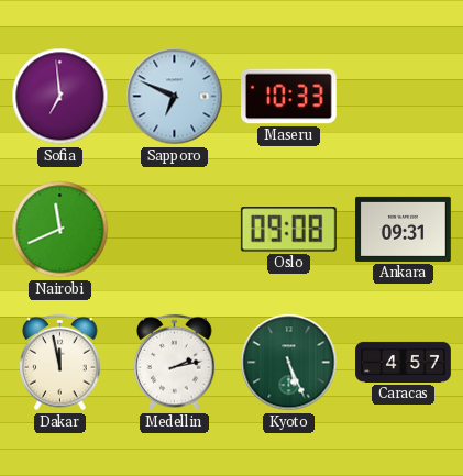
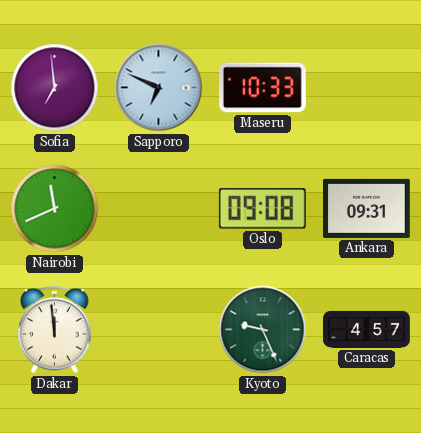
Dakar: 11:58 -> 11:59 (55, 330)
Medellin: 2:13 -> none (175, 363)
Kyoto: 5:26 -> 9:26 (263, 330)
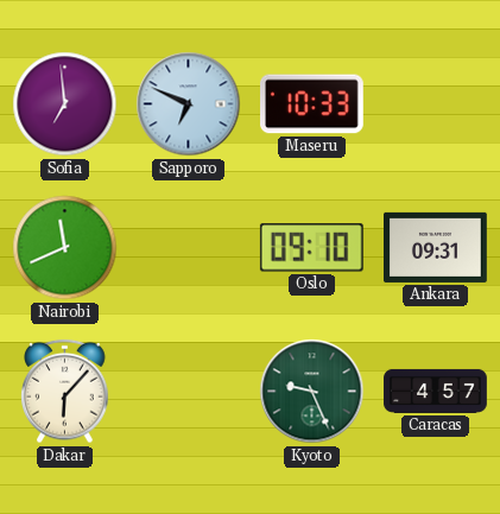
Oslo: 09:08 -> 09:10 (311, 248)
Dakar: 11:59 -> 6:07 (65, 392)
